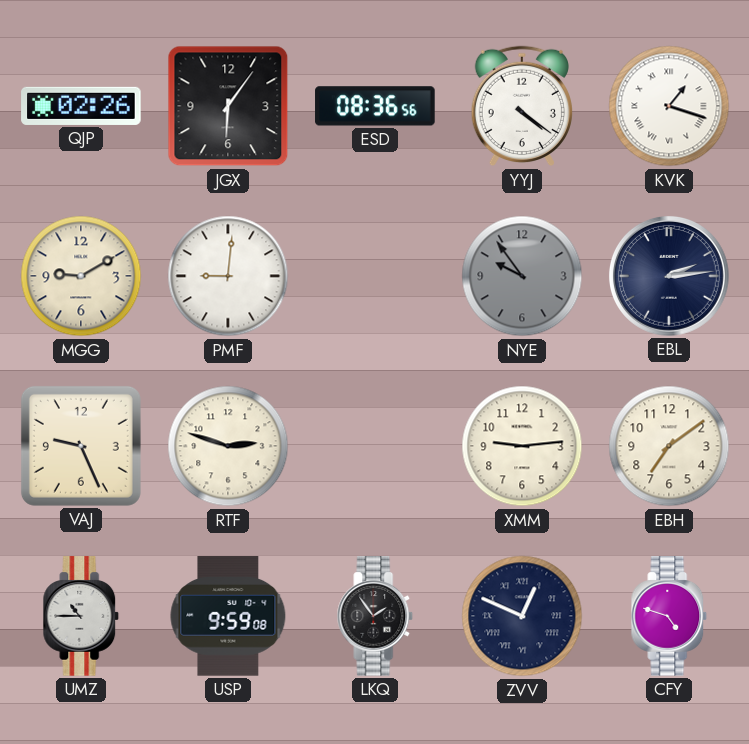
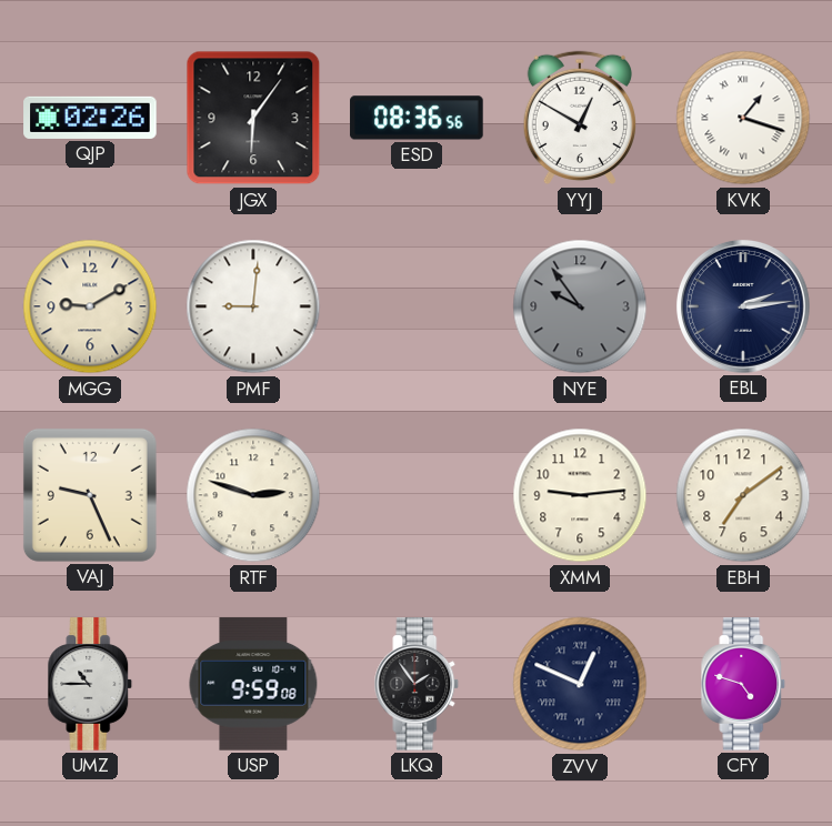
YYJ: 4:21 -> 12:50 (580, 118)
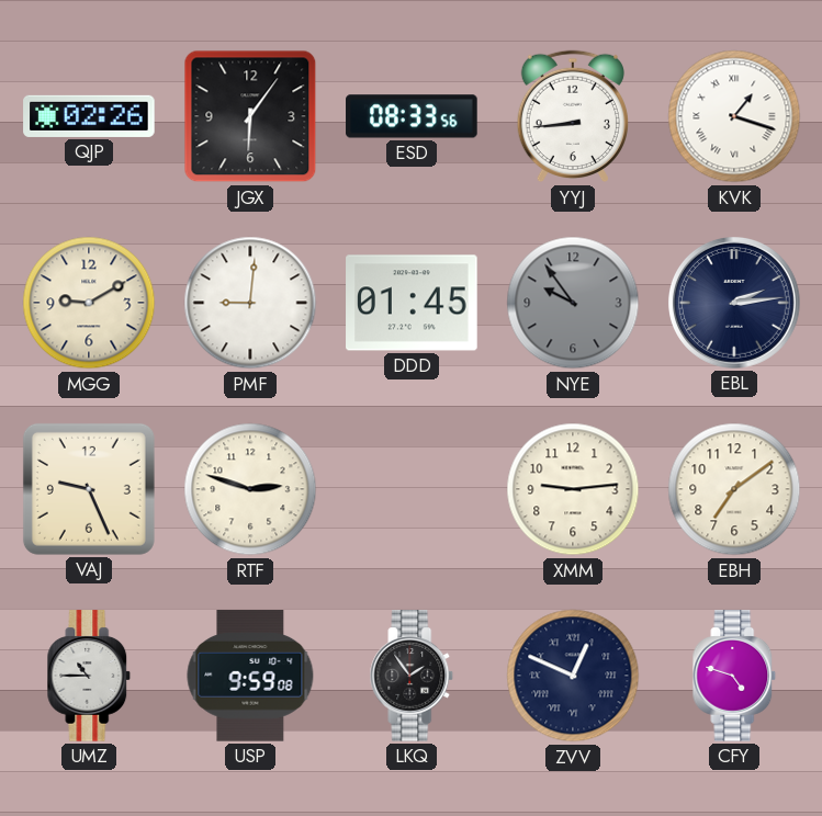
ESD: 08:36 -> 08:33 (412, 116)
YYJ: 12:50 -> 8:44 (573, 116)
DDD: none -> 01:45 (412, 303)
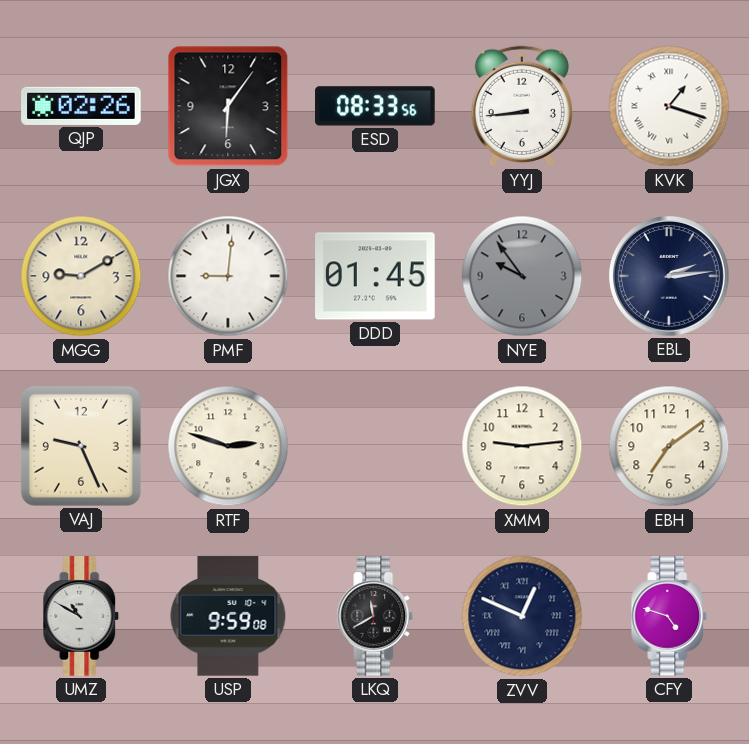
UMZ: 10:45 -> 10:50 (81, 616)
LKQ: 1:54 -> 11:40 (375, 616)
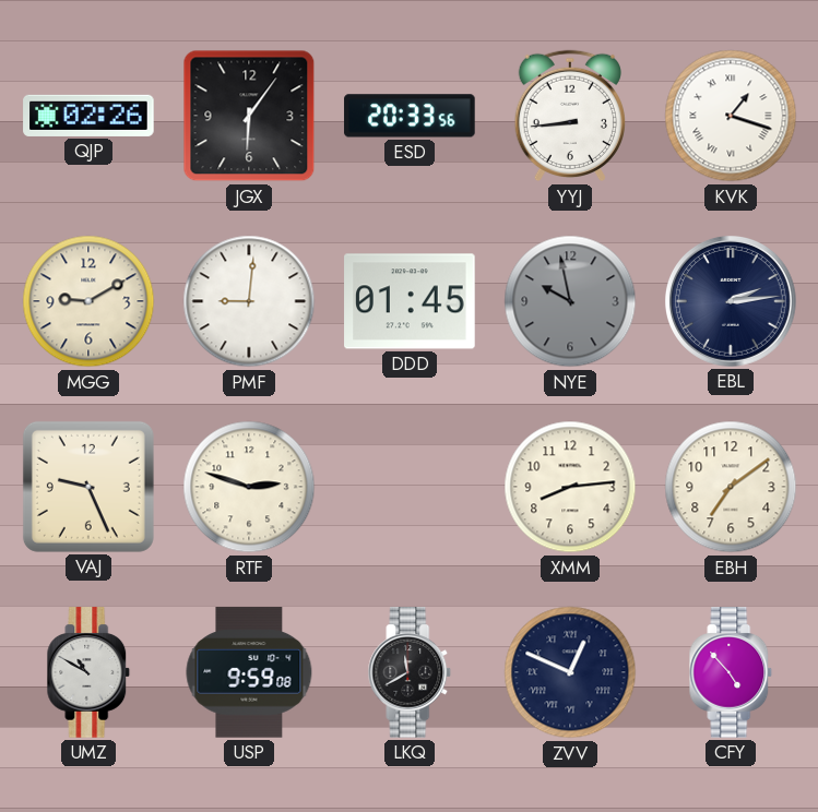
ESD: 08:33 -> 20:33 (410, 116)
NYE: 9:54 -> 9:58 (570, 301)
XMM: 9:14 -> 8:14 (570, 487)
CFY: 4:48 -> 4:53 (731, 672)
